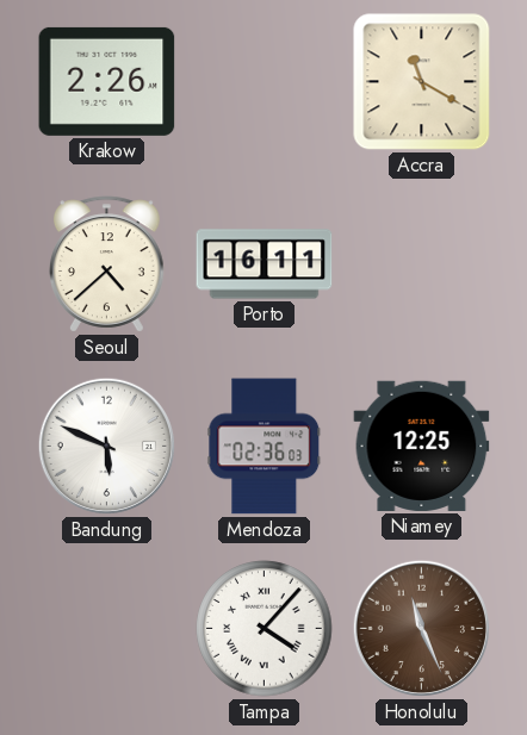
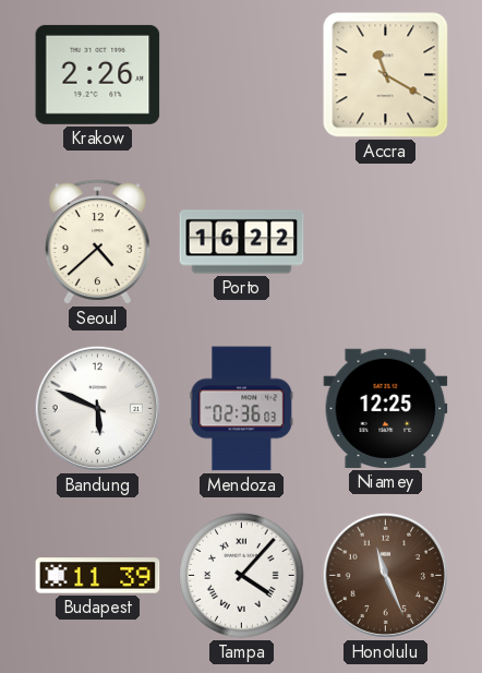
Porto: 16:11 -> 16:22 (242, 242)
Budapest: none -> 11:39 (98, 576)
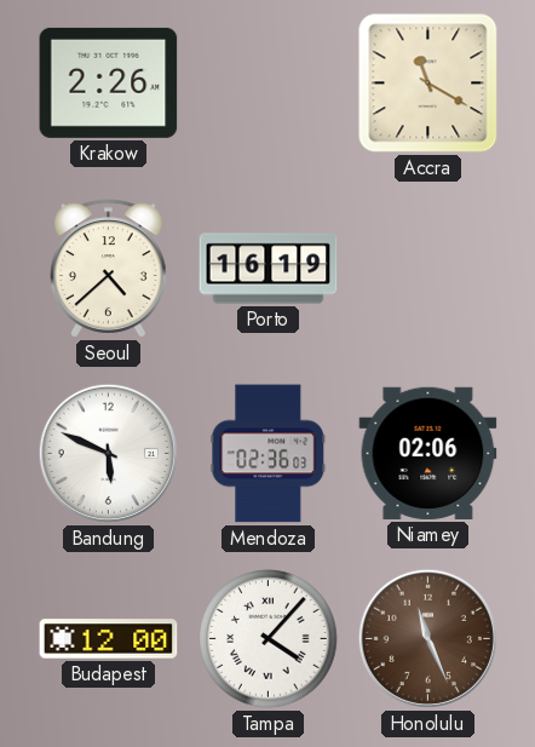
Porto: 16:22 -> 16:19 (269, 269)
Niamey: 12:25 -> 02:06 (428, 453)
Budapest: 11:39 -> 12:00 (109, 639)
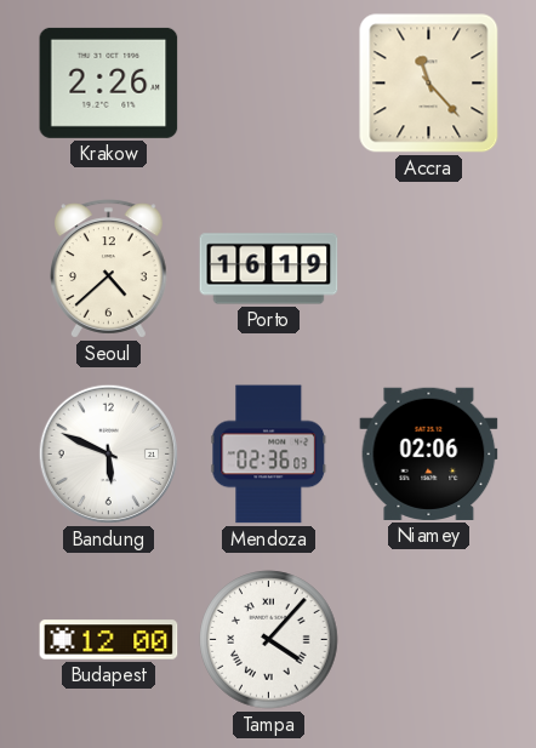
Accra: 11:20 -> 11:23 (429, 84)
Honolulu: 11:26 -> none (427, 638)
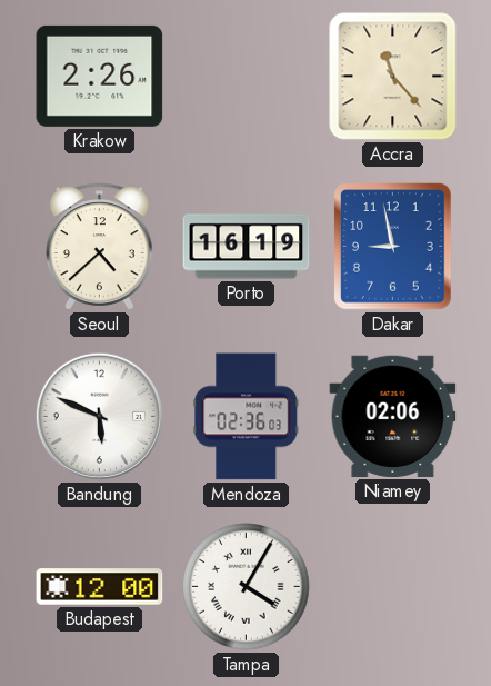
Dakar: none -> 8:58 (393, 247)
Tampa: 4:07 -> 4:05 (247, 587)
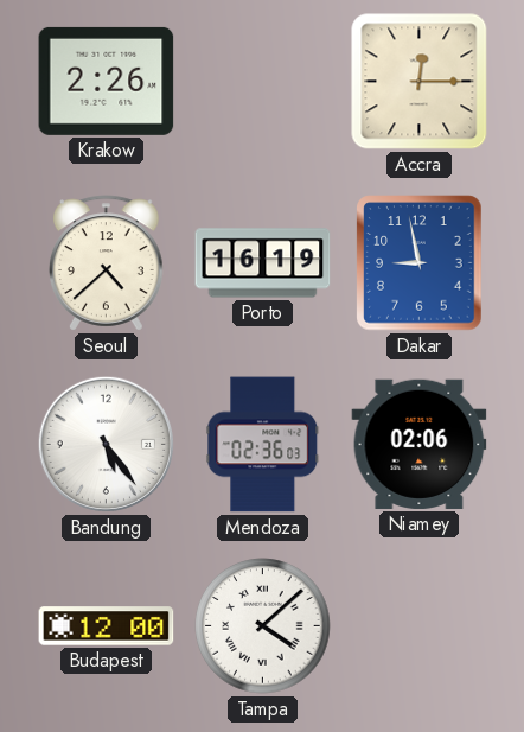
Accra: 11:23 -> 12:15 (420, 82)
Bandung: 5:49 -> 5:24 (106, 444)
Tampa: 4:05 -> 4:08 (263, 626)
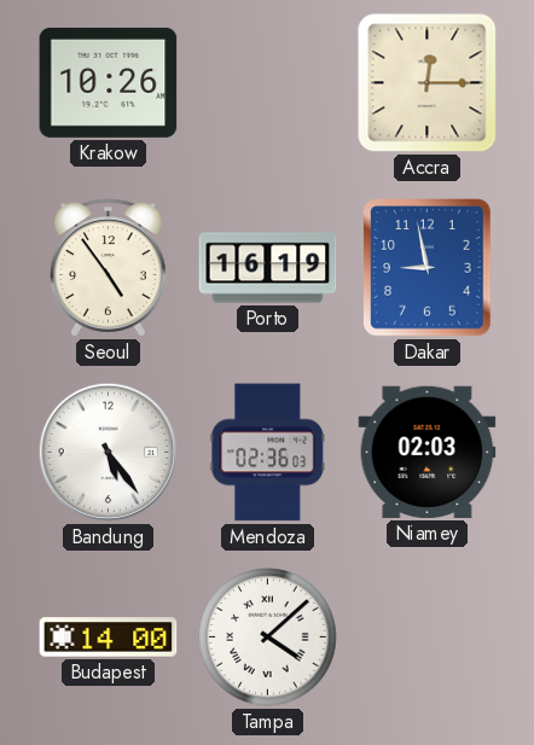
Krakow: 2:26 -> 10:26 (109, 82)
Seoul: 4:38 -> 4:54 (108, 268)
Niamey: 02:06 -> 02:03 (428, 452)
Budapest: 12:00 -> 14:00 (109, 638)
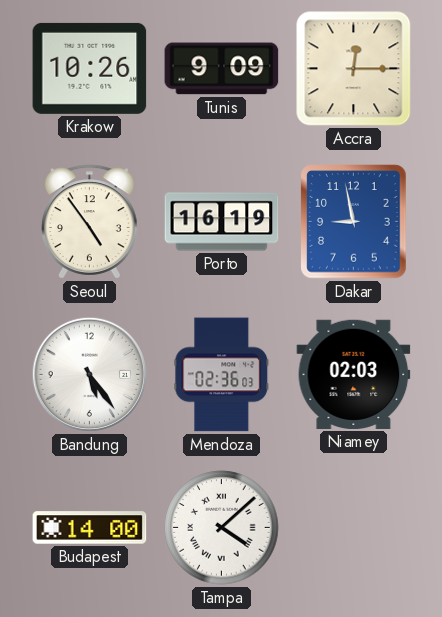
Tunis: none -> 9:09 (222, 69)
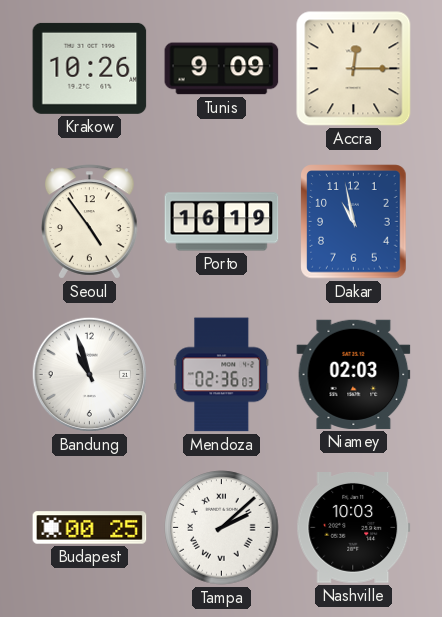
Dakar: 8:58 -> 10:58 (354, 222)
Bandung: 5:24 -> 10:57 (89, 374)
Budapest: 14:00 -> 00:25 (90, 528)
Tampa: 4:08 -> 2:08 (222, 528)
Nashville: none -> 10:03 (354, 528)
